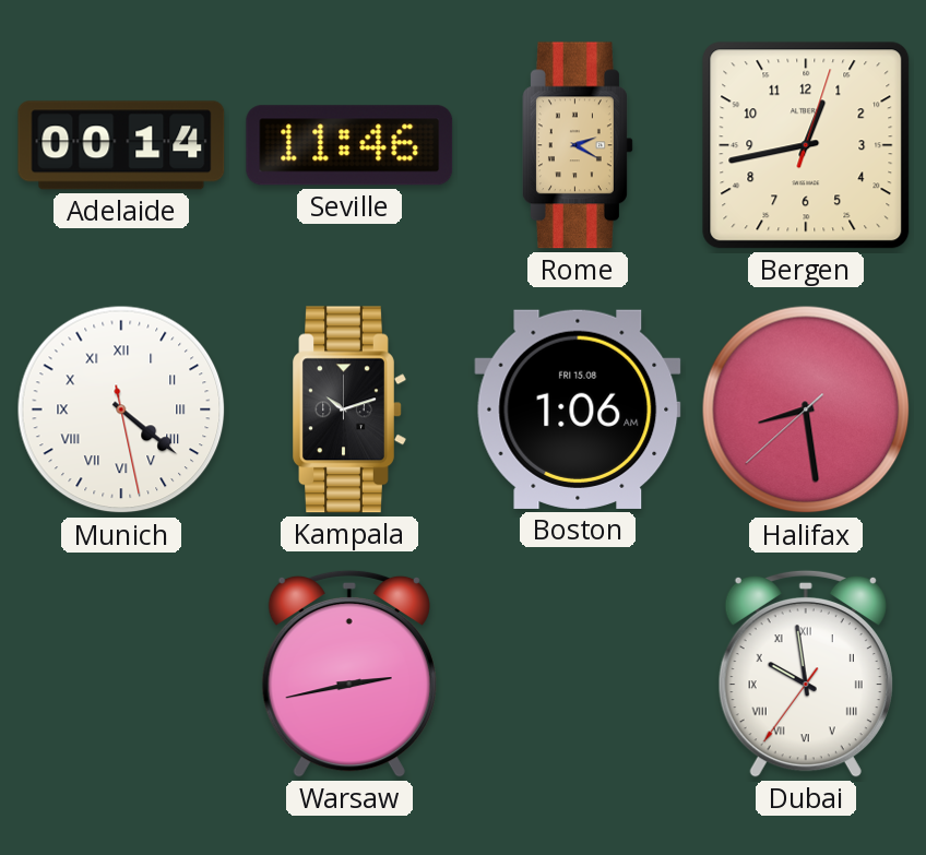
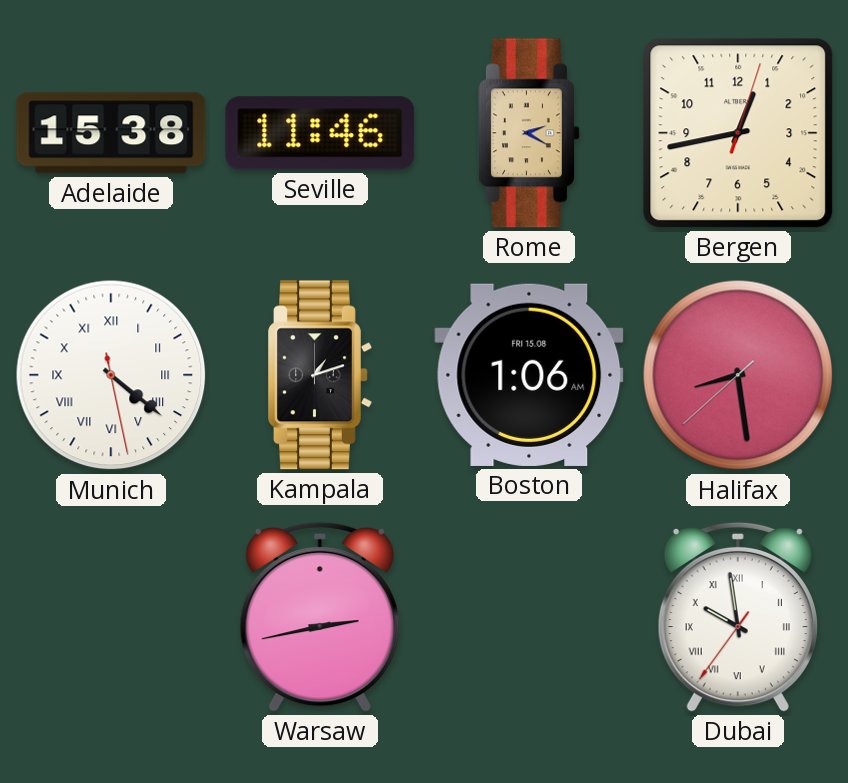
Adelaide: 00:14 -> 15:38 (111, 133)
Kampala: 10:12 -> 1:12 (320, 375)
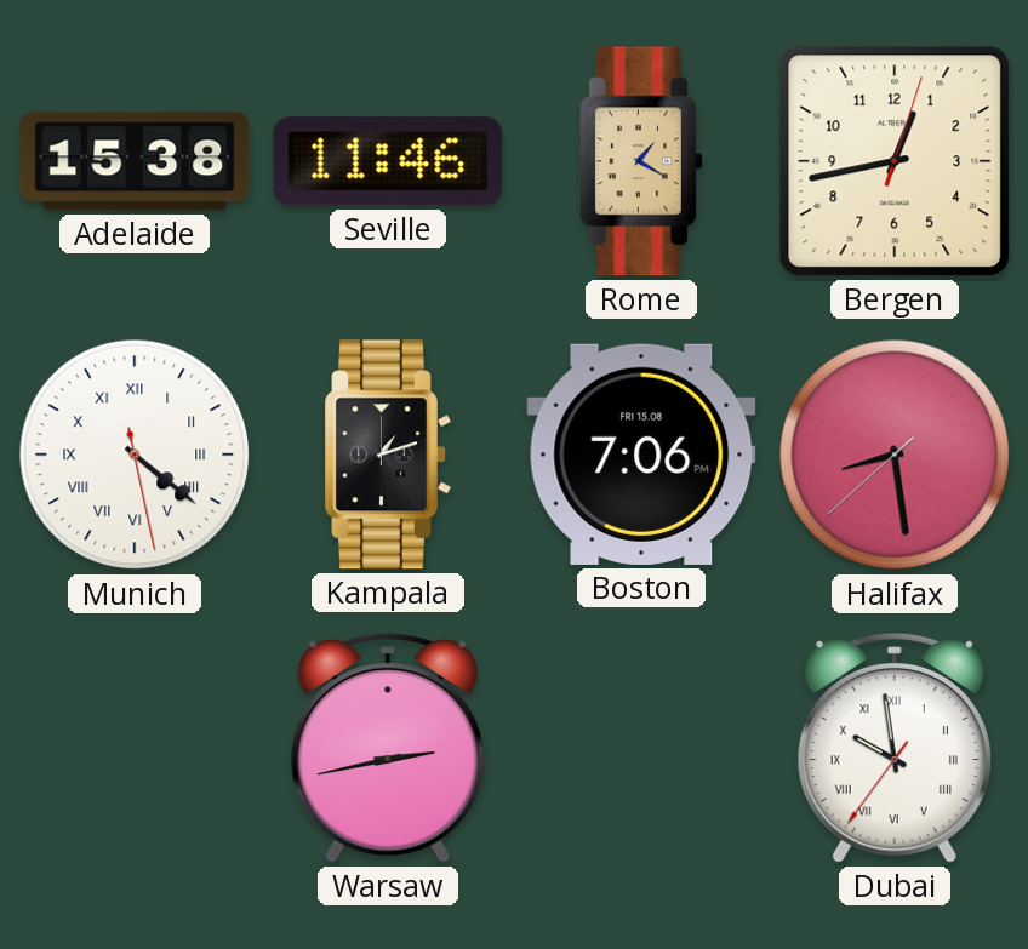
Rome: 2:20 -> 1:20 (641, 161)
Boston: 1:06 -> 7:06 (641, 455)
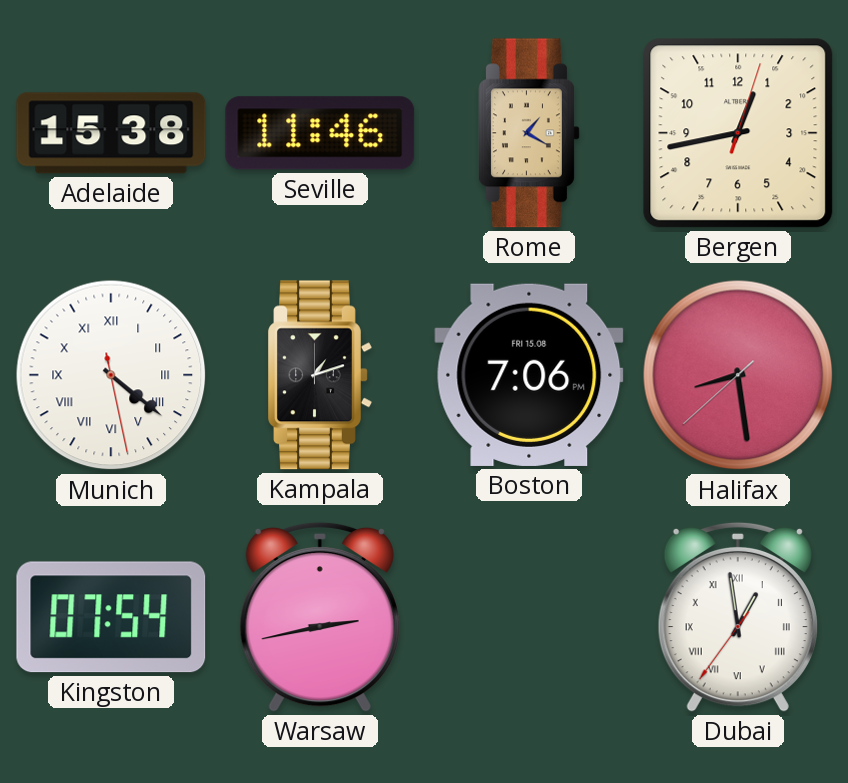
Kingston: none -> 07:54 (111, 617)
Dubai: 9:58 -> 12:58 (738, 617)
